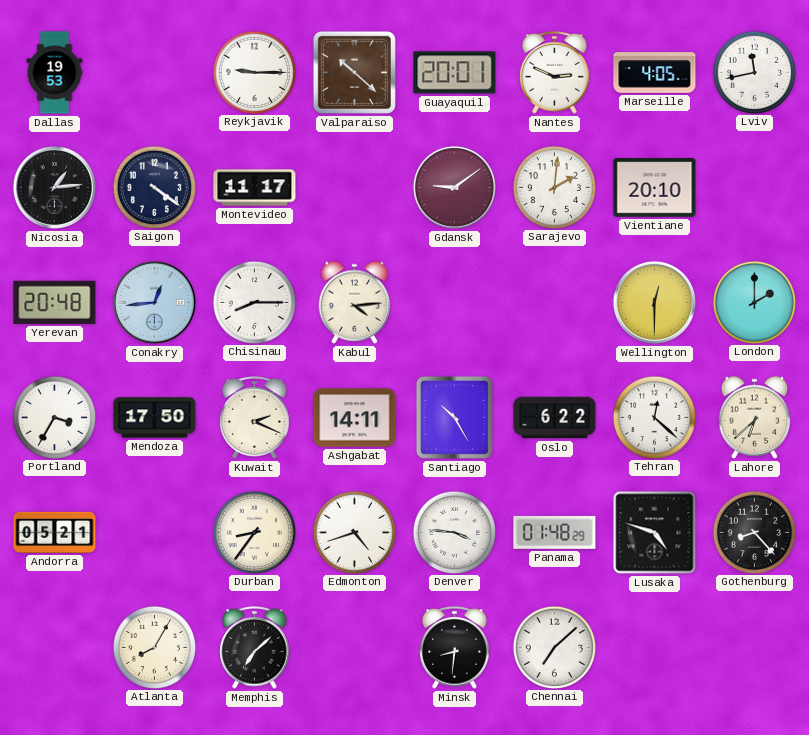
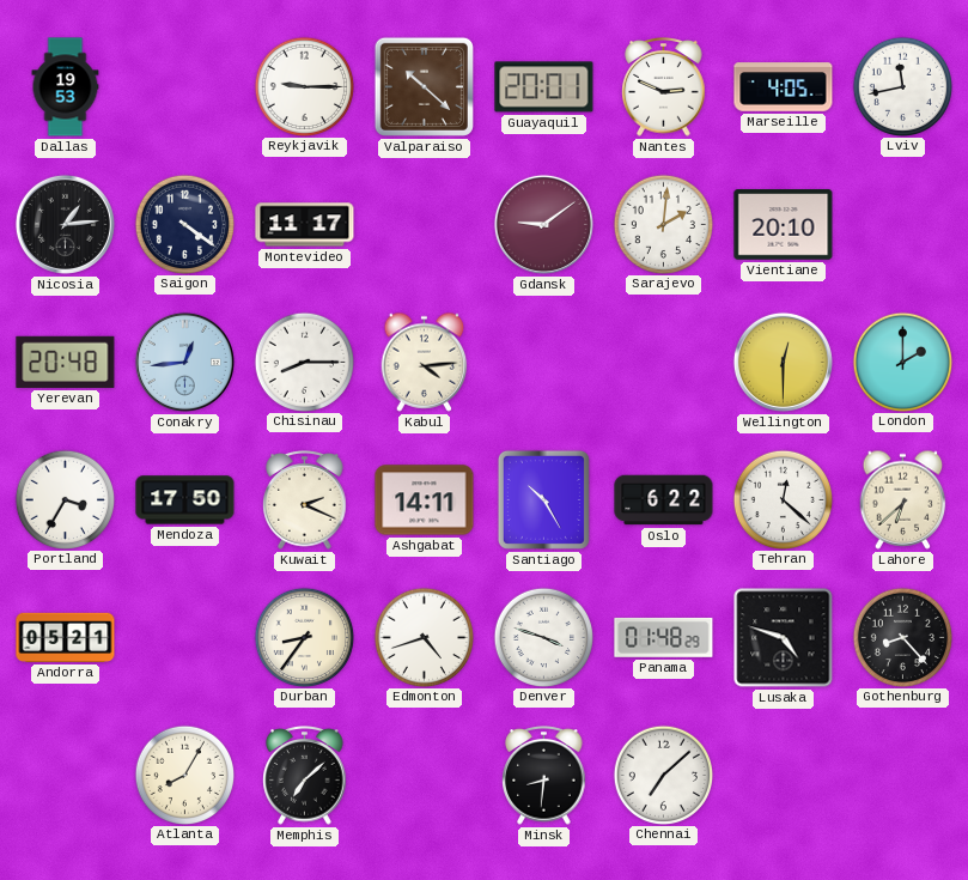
Denver: 3:46 -> 3:48 (543, 637)
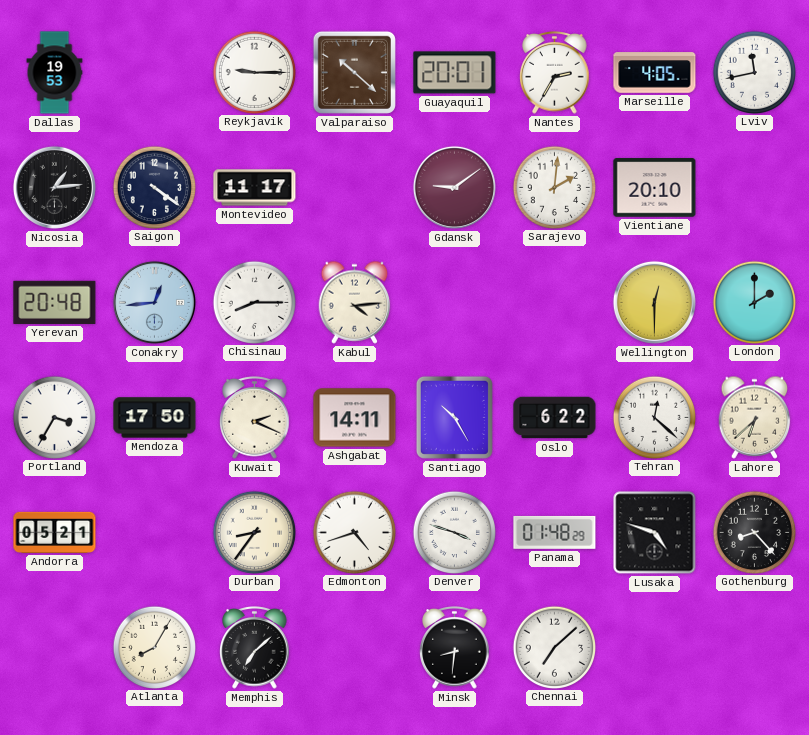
Nantes: 2:49 -> 2:35 (555, 73)
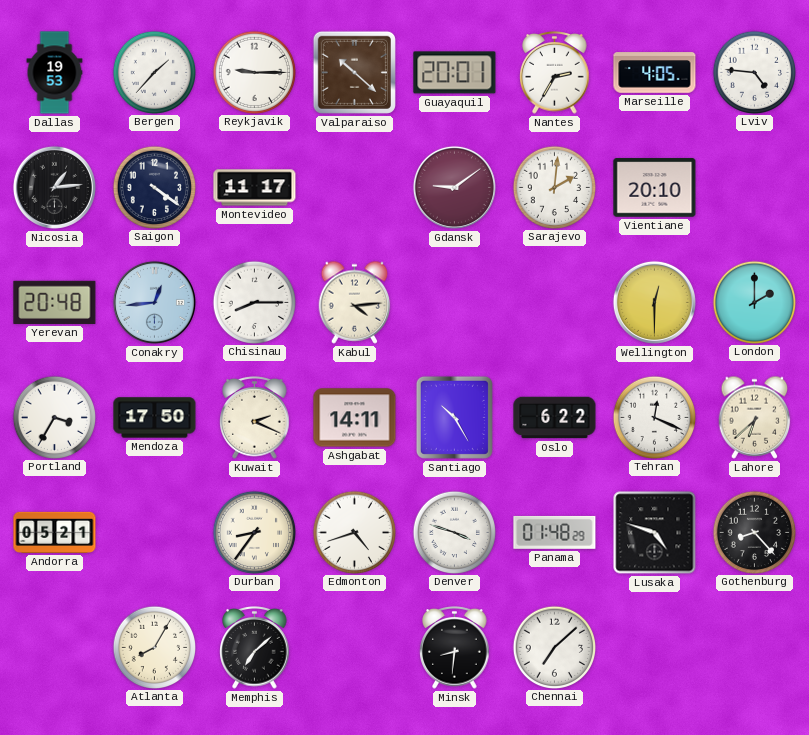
Bergen: none -> 1:37 (154, 72)
Lviv: 11:43 -> 4:46 (754, 72)
Tehran: 12:22 -> 12:19 (654, 417)
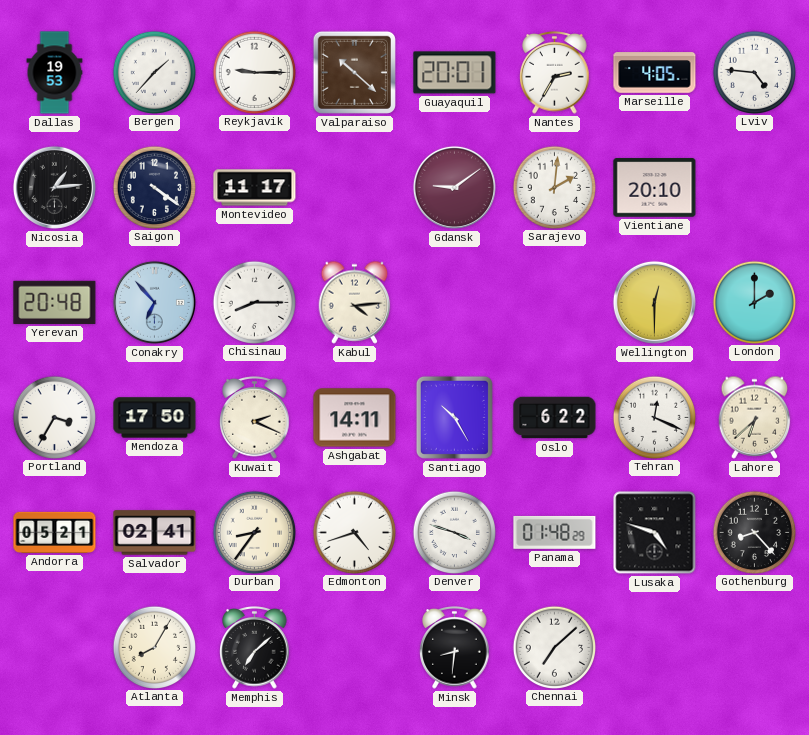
Conakry: 12:44 -> 6:53 (154, 302)
Salvador: none -> 02:41 (155, 533)
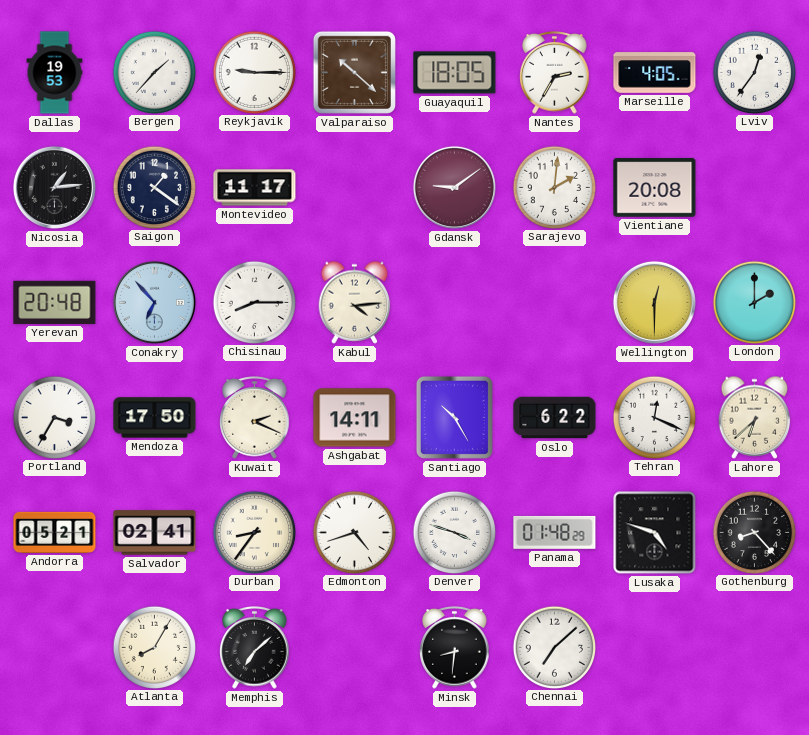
Guayaquil: 20:01 -> 18:05 (455, 73)
Lviv: 4:46 -> 12:36 (754, 72)
Saigon: 4:21 -> 1:21 (154, 187)
Vientiane: 20:10 -> 20:08 (655, 188)
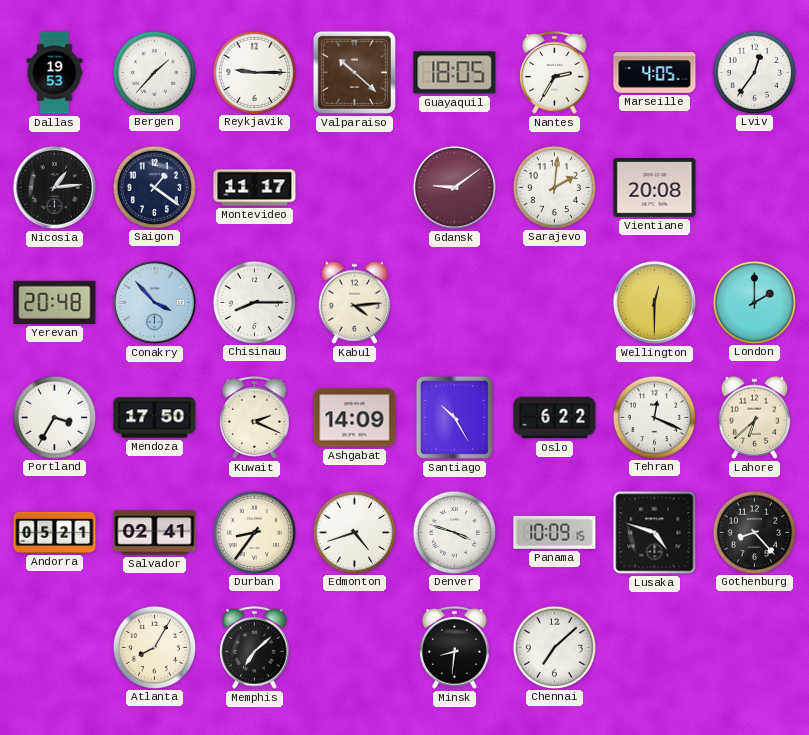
Conakry: 6:53 -> 3:53 (154, 302)
Ashgabat: 14:11 -> 14:09 (355, 418)
Panama: 01:48 -> 10:09 (555, 532)
